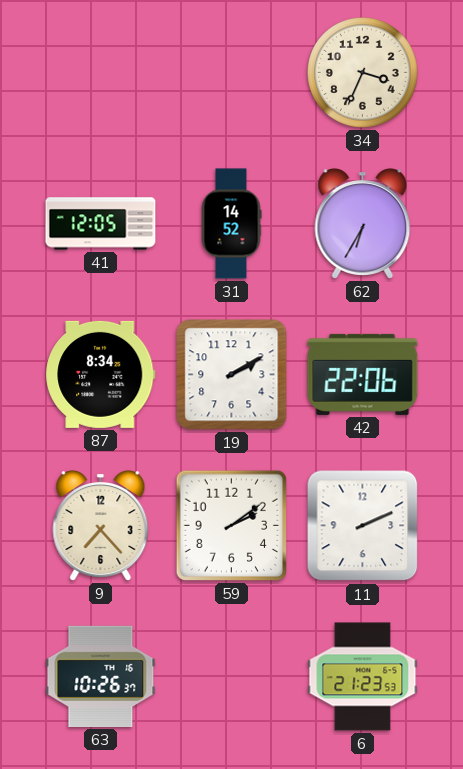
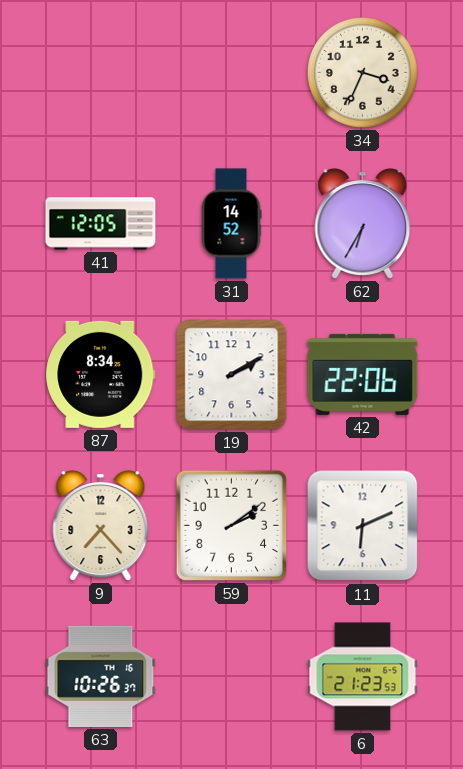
11: 2:11 -> 6:11 (363, 526)
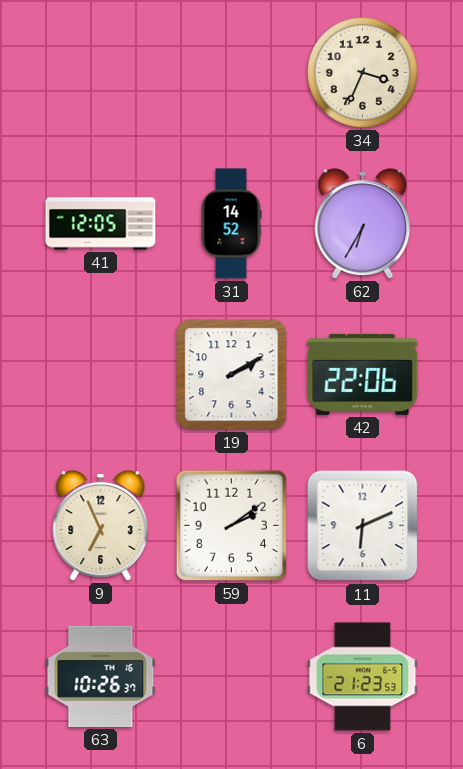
87: 8:34 -> none (101, 374)
9: 7:23 -> 6:56 (101, 526)
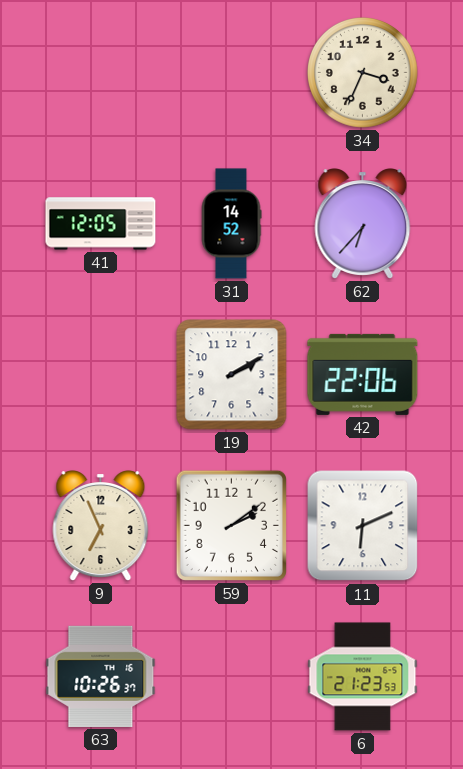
62: 6:35 -> 6:37 (363, 224)
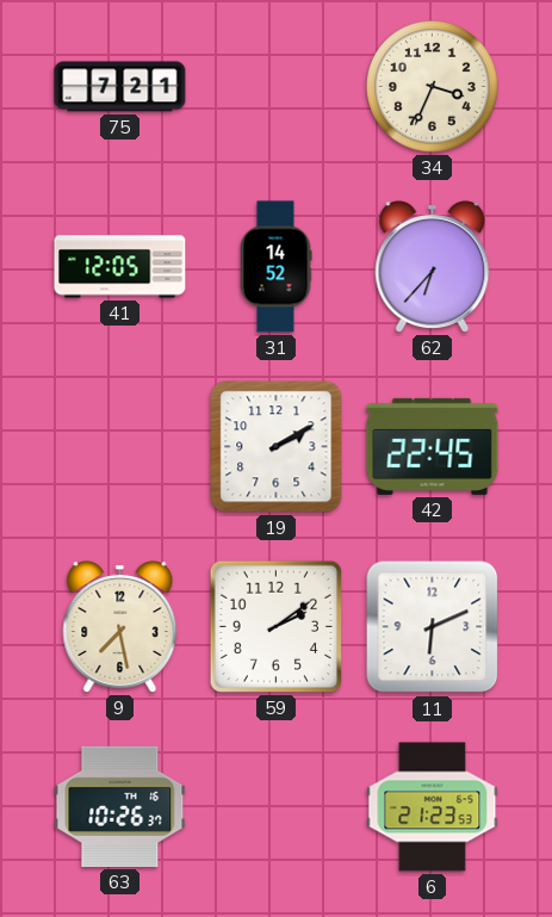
75: none -> 7:21 (120, 87)
42: 22:06 -> 22:45 (433, 446)
9: 6:56 -> 7:28 (120, 627)
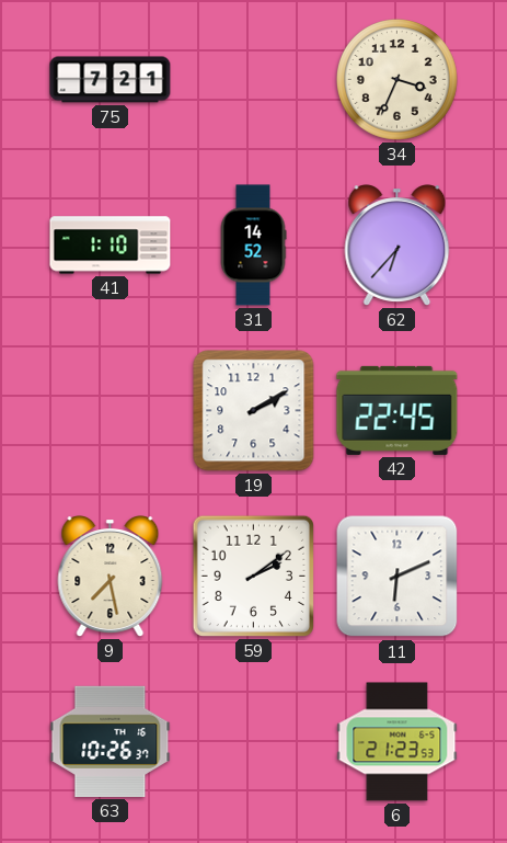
41: 12:05 -> 1:10 (111, 246)
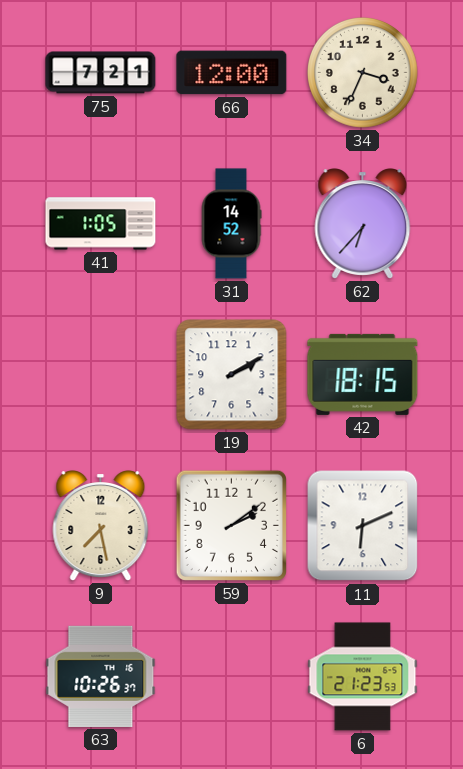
66: none -> 12:00 (232, 73)
41: 1:10 -> 1:05 (101, 224)
42: 22:45 -> 18:15 (363, 374)
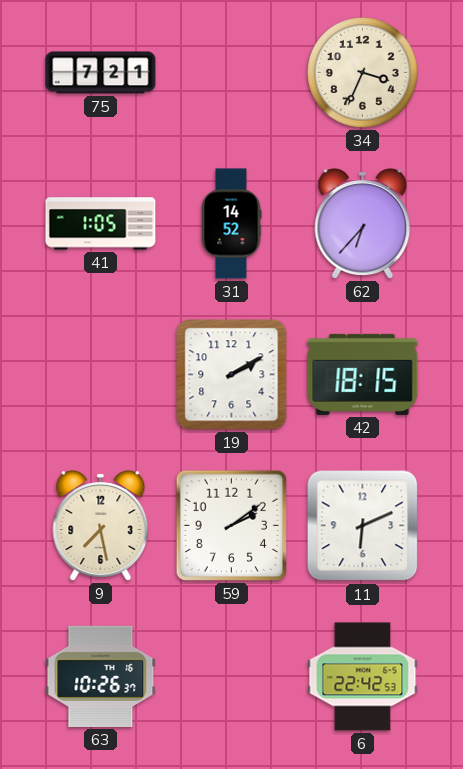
66: 12:00 -> none (232, 73)
6: 21:23 -> 22:42 (363, 677)
